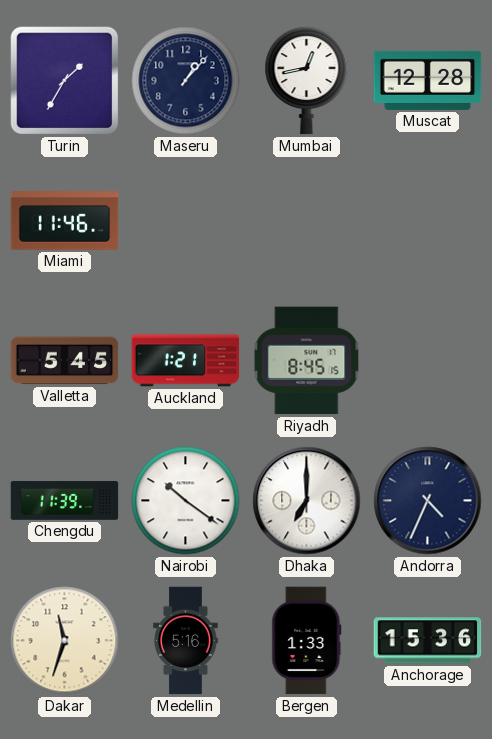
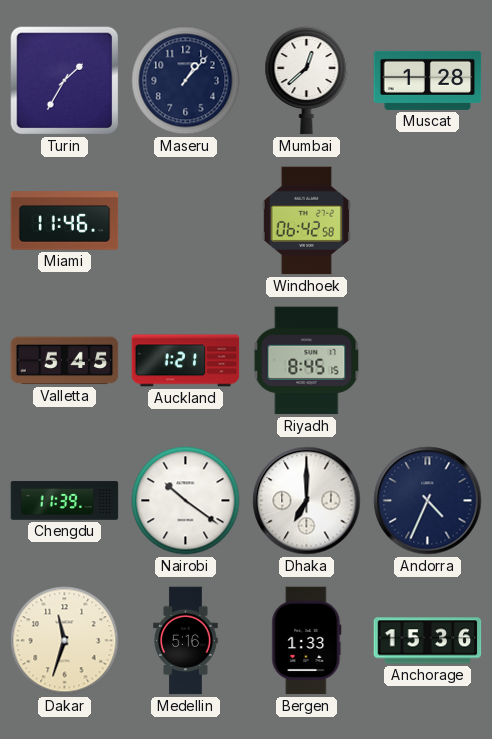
Mumbai: 12:43 -> 12:38 (307, 81)
Muscat: 12:28 -> 1:28 (428, 80)
Windhoek: none -> 06:42 (306, 221)
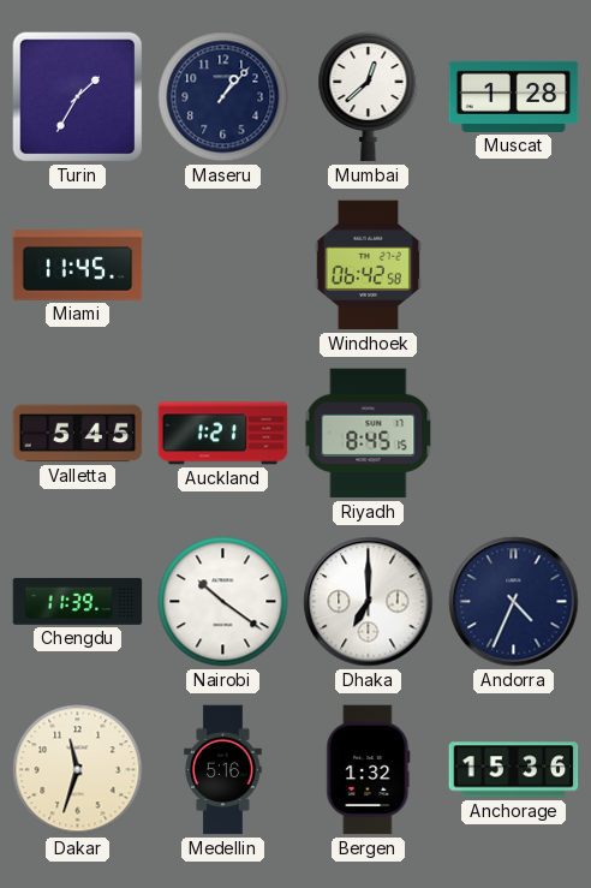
Miami: 11:46 -> 11:45 (78, 266)
Bergen: 1:33 -> 1:32 (369, 770)
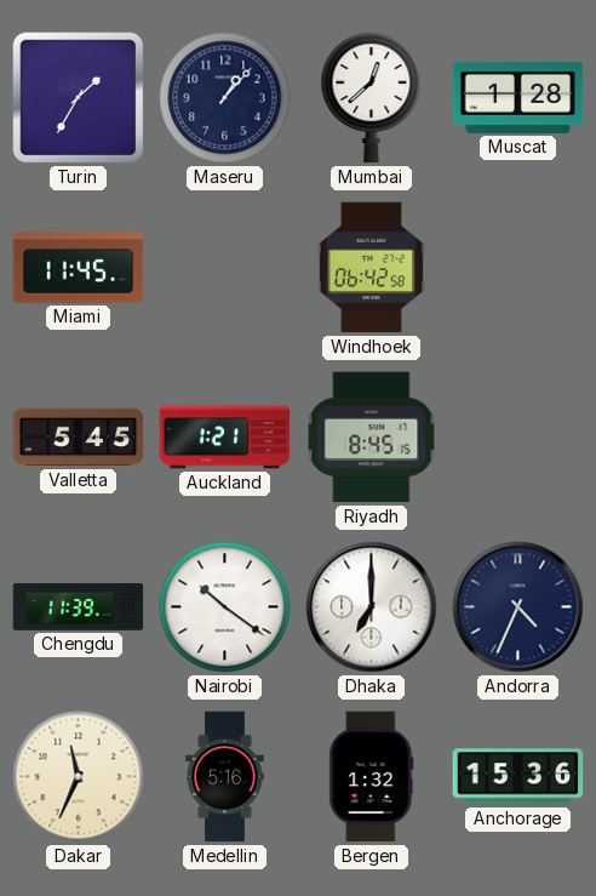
Dakar: 11:33 -> 11:34 (79, 777)
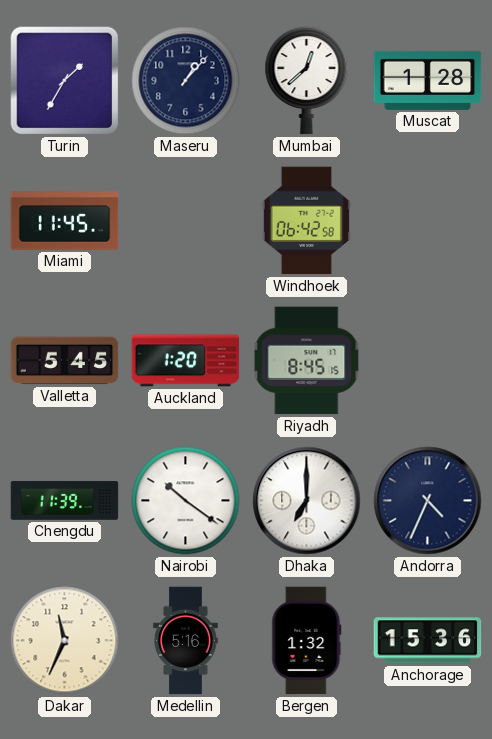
Auckland: 1:21 -> 1:20 (186, 361)
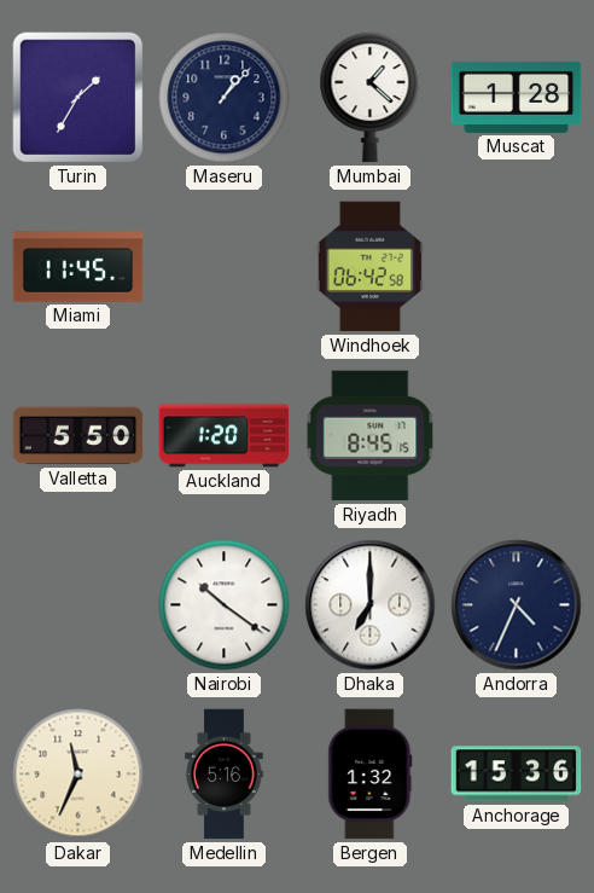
Mumbai: 12:38 -> 1:22 (371, 98)
Valletta: 5:45 -> 5:50 (78, 436)
Chengdu: 11:39 -> none (65, 501)
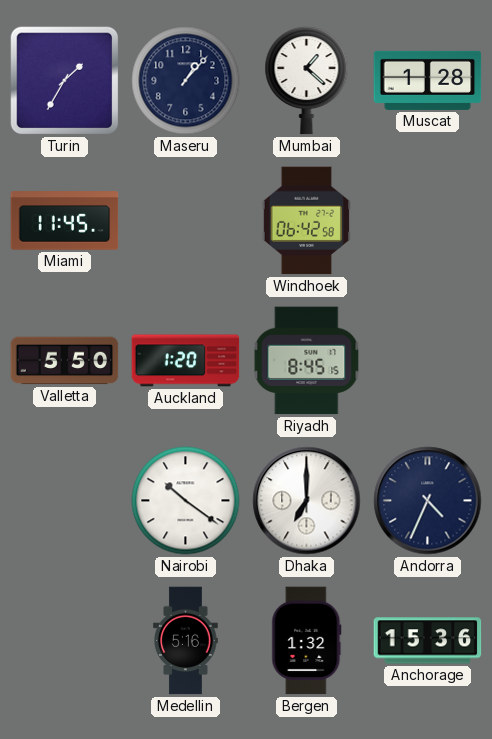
Dakar: 11:34 -> none (78, 775)
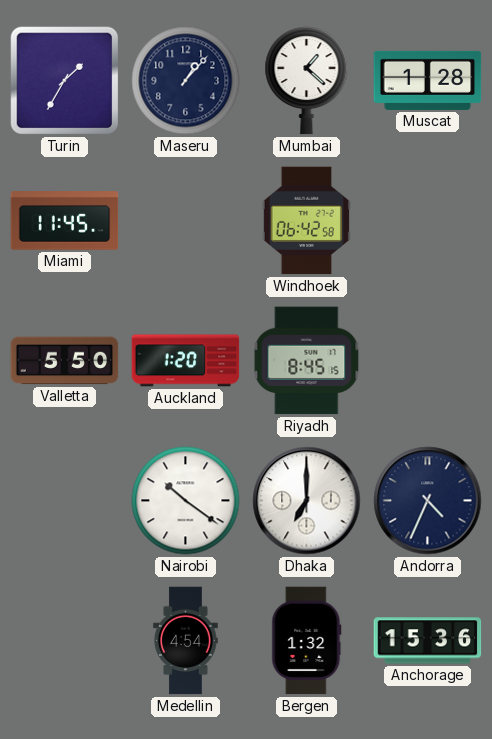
Medellin: 5:16 -> 4:54 (186, 641)
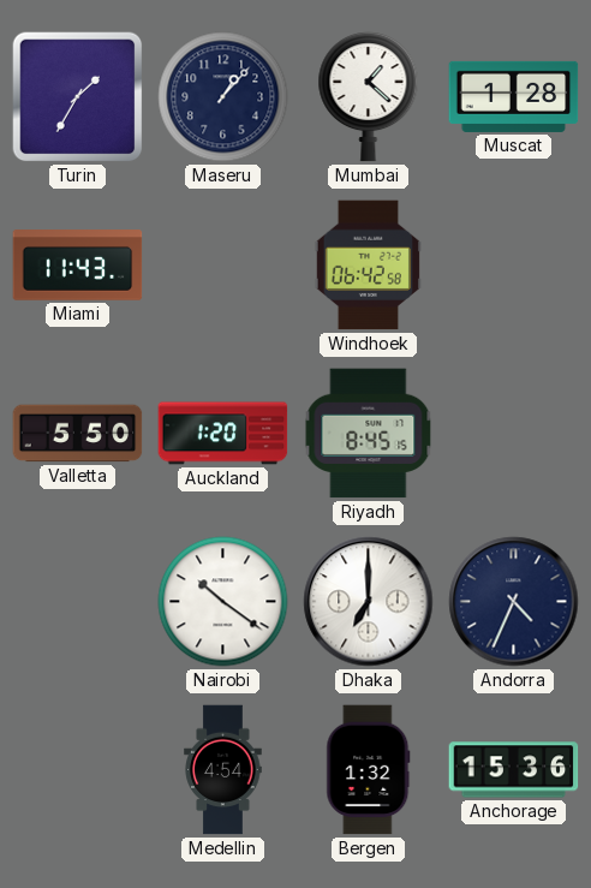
Miami: 11:45 -> 11:43 (78, 266)
